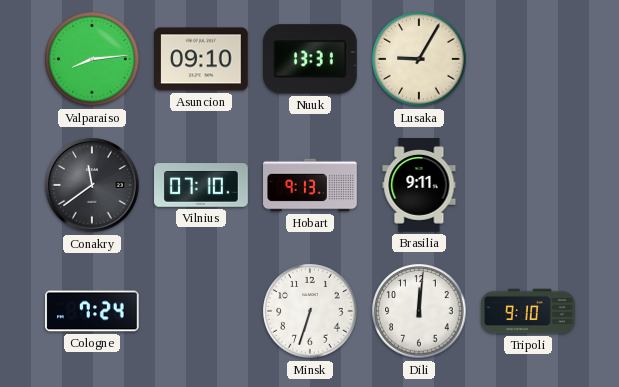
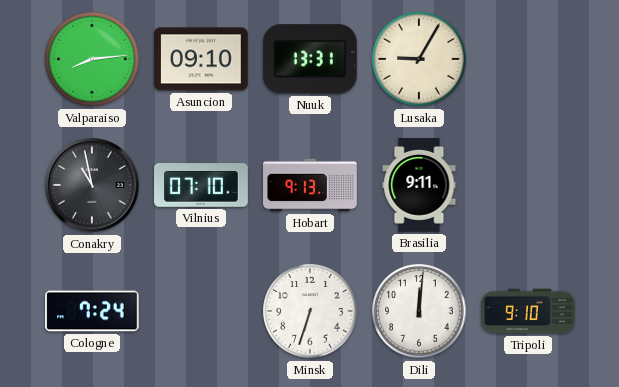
Conakry: 11:39 -> 10:58 (92, 185)
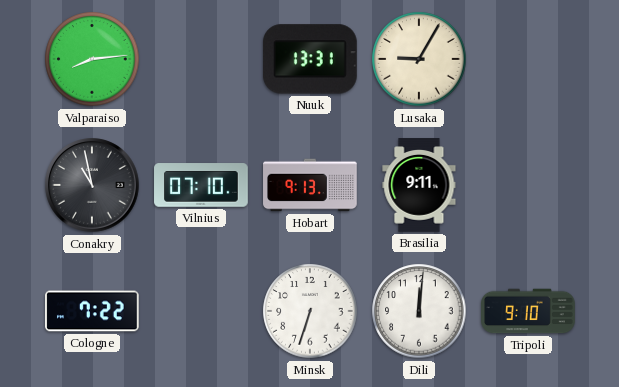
Asuncion: 09:10 -> none (202, 59)
Cologne: 7:24 -> 7:22 (93, 311)
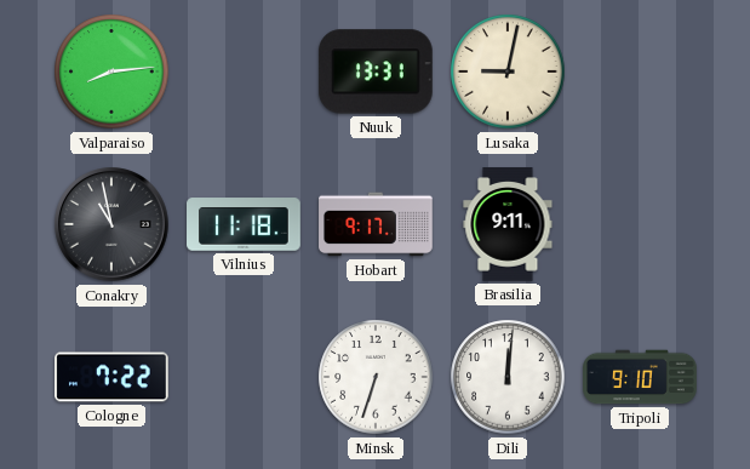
Lusaka: 9:05 -> 9:02 (508, 72)
Vilnius: 07:10 -> 11:18 (244, 224)
Hobart: 9:13 -> 9:17 (376, 224)
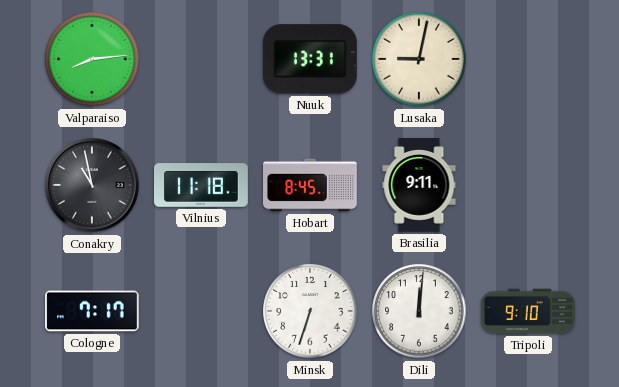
Hobart: 9:17 -> 8:45 (310, 185)
Cologne: 7:22 -> 7:17 (93, 311)
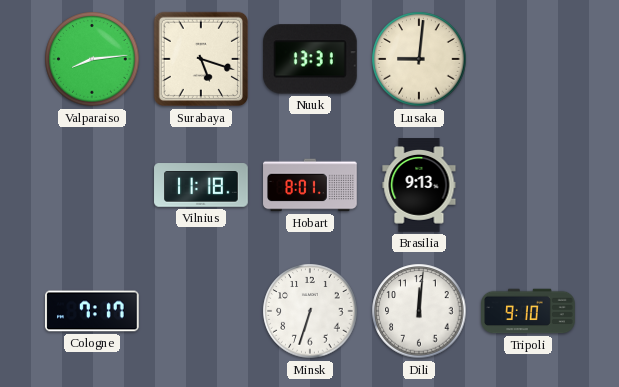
Surabaya: none -> 5:18 (201, 59)
Lusaka: 9:02 -> 9:01 (419, 59)
Conakry: 10:58 -> none (92, 185)
Hobart: 8:45 -> 8:01 (310, 185)
Brasilia: 9:11 -> 9:13 (419, 185)
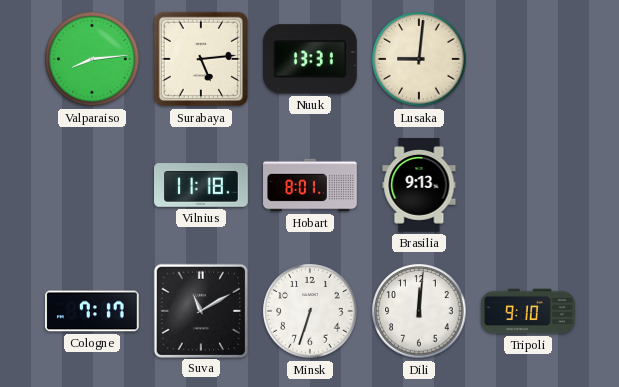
Surabaya: 5:18 -> 5:14 (201, 59)
Suva: none -> 11:10 (200, 310)
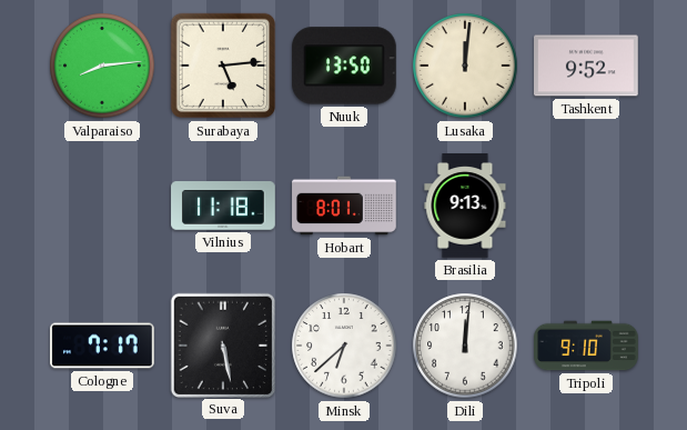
Nuuk: 13:31 -> 13:50 (344, 66)
Lusaka: 9:01 -> 12:01 (465, 66)
Tashkent: none -> 9:52 (587, 66)
Suva: 11:10 -> 5:28 (222, 344)
Minsk: 6:33 -> 6:38 (344, 346)
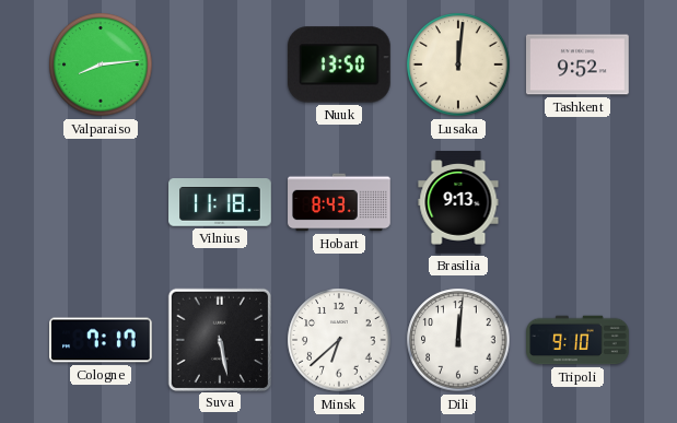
Surabaya: 5:14 -> none (223, 66)
Hobart: 8:01 -> 8:43 (339, 202)
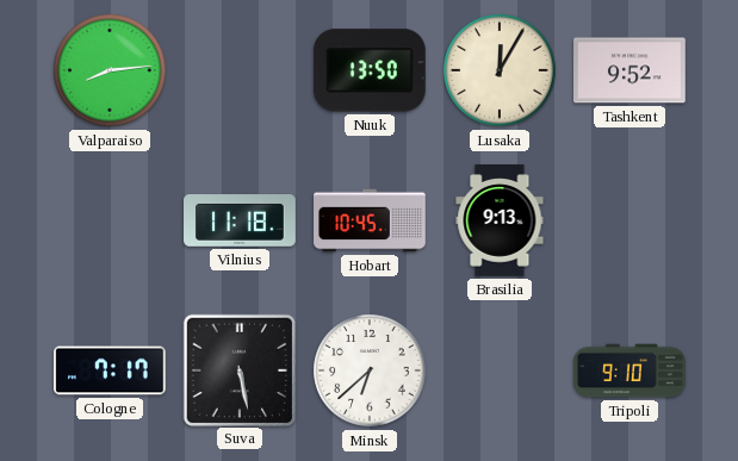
Lusaka: 12:01 -> 12:05 (500, 70)
Hobart: 8:43 -> 10:45 (370, 220)
Dili: 12:01 -> none (458, 340)
